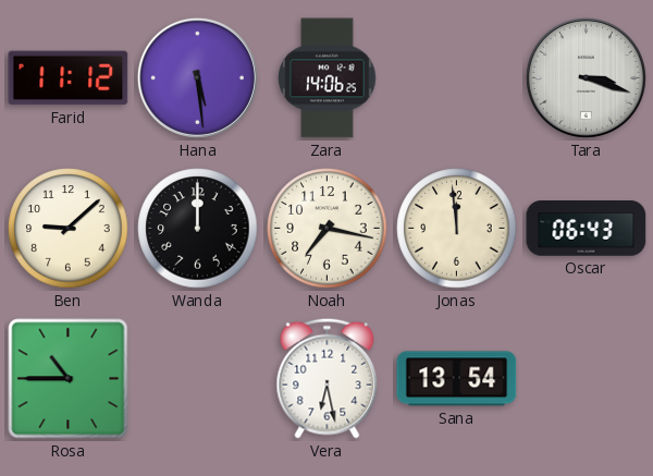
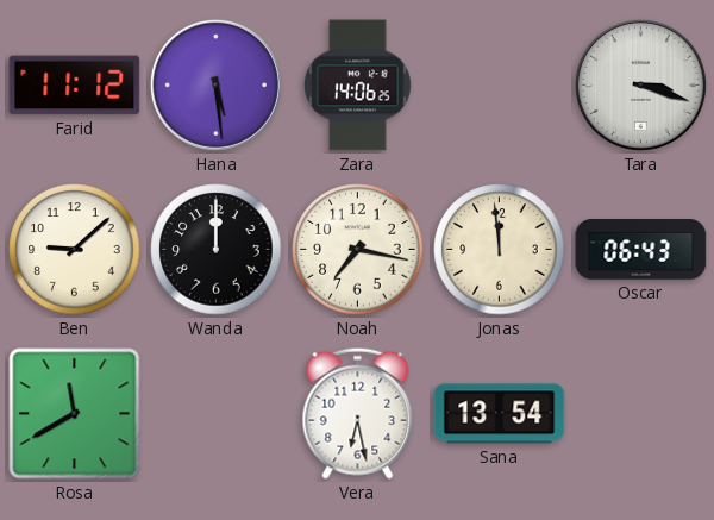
Rosa: 10:45 -> 11:40 (75, 414)
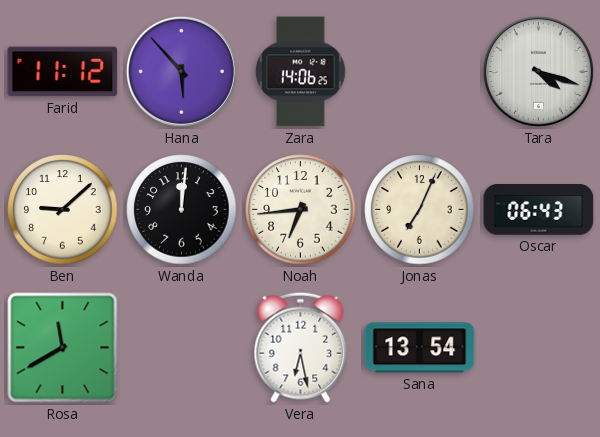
Hana: 5:29 -> 5:53 (181, 71)
Tara: 3:18 -> 4:18 (538, 71)
Wanda: 12:00 -> 12:01 (182, 210)
Noah: 7:17 -> 6:44 (301, 210)
Jonas: 11:59 -> 7:04 (420, 210)
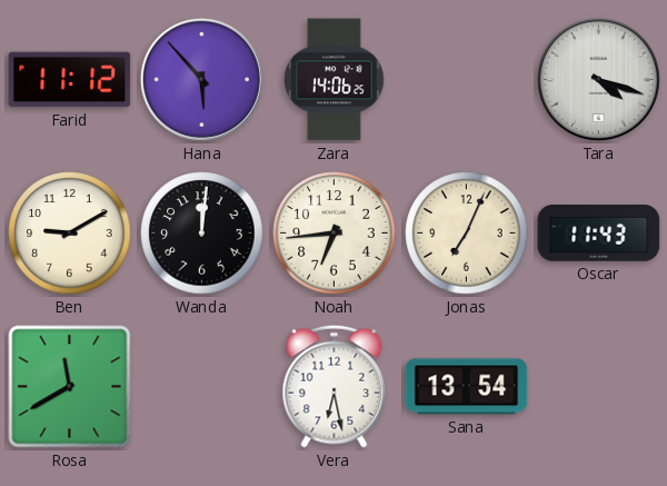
Ben: 9:08 -> 9:10 (70, 234)
Oscar: 06:43 -> 11:43 (599, 234)
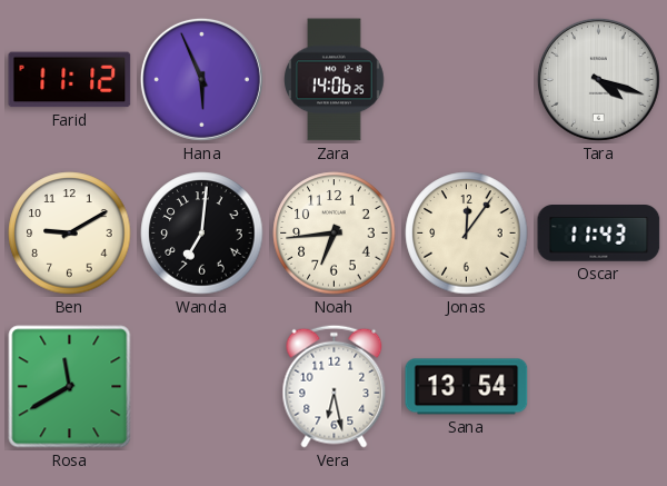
Hana: 5:53 -> 5:56 (201, 79)
Wanda: 12:01 -> 7:01 (202, 234)
Jonas: 7:04 -> 12:06 (467, 234)
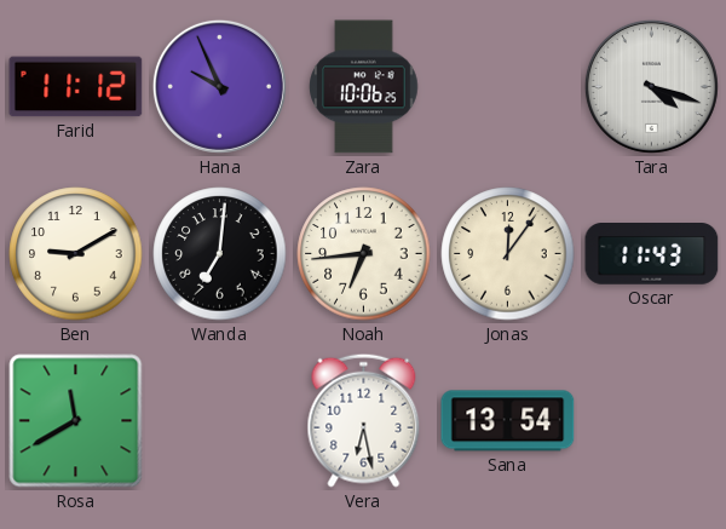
Hana: 5:56 -> 9:56 (219, 86)
Zara: 14:06 -> 10:06 (364, 87)
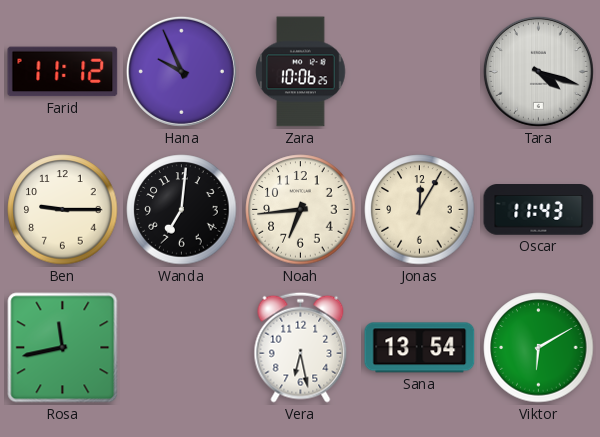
Ben: 9:10 -> 9:15 (63, 210)
Jonas: 12:06 -> 12:05 (420, 210)
Rosa: 11:40 -> 11:43 (63, 348)
Viktor: none -> 6:10 (539, 348)
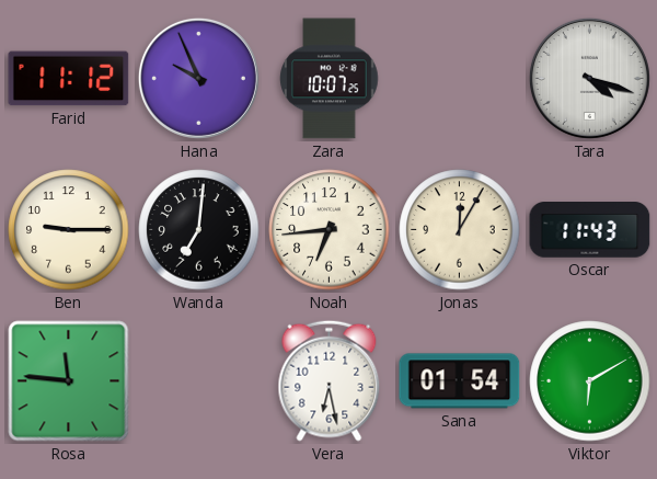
Zara: 10:06 -> 10:07 (330, 79)
Rosa: 11:43 -> 11:46 (69, 381)
Sana: 13:54 -> 01:54 (460, 381)
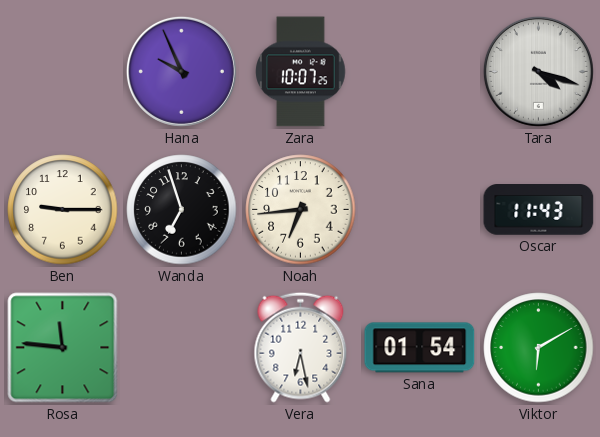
Farid: 11:12 -> none (69, 79)
Wanda: 7:01 -> 6:57 (182, 210)
Jonas: 12:05 -> none (460, 230)
